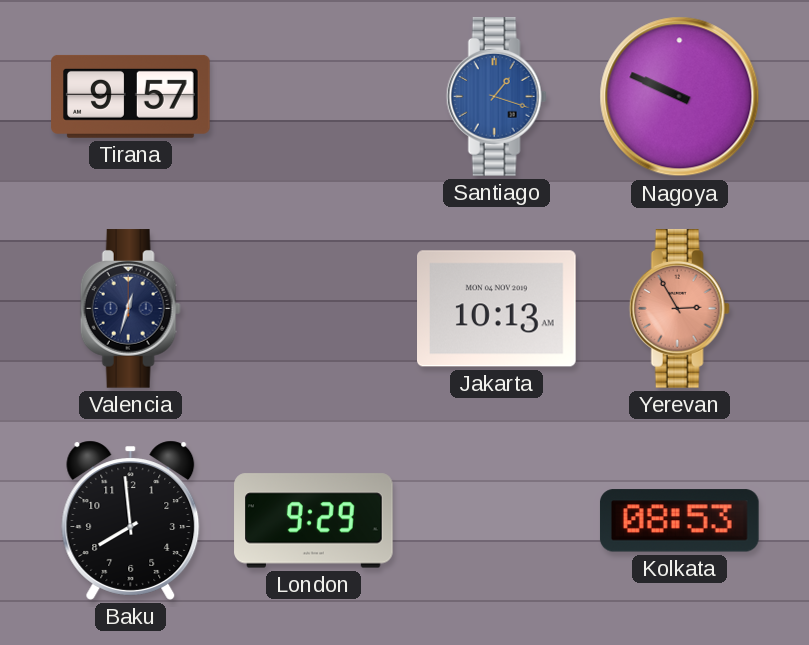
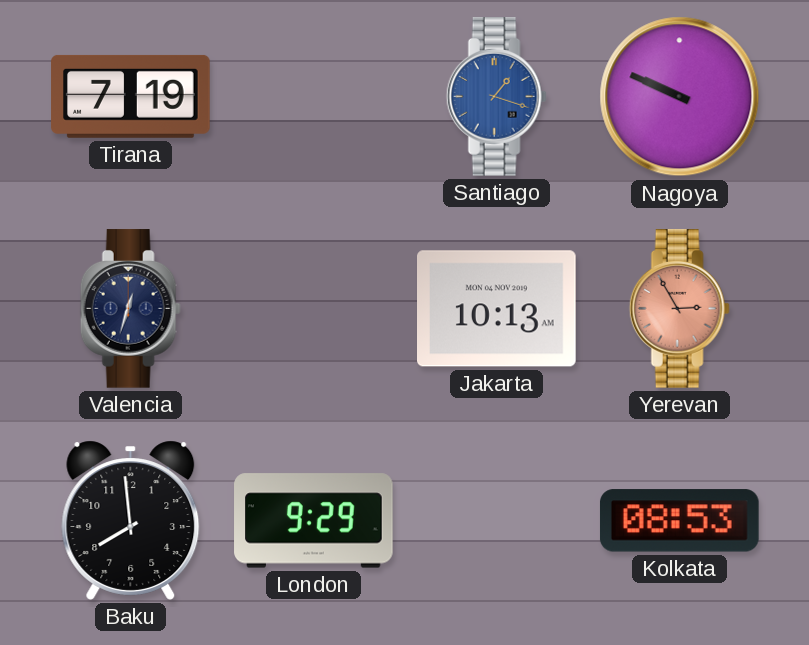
Tirana: 9:57 -> 7:19 (131, 96)
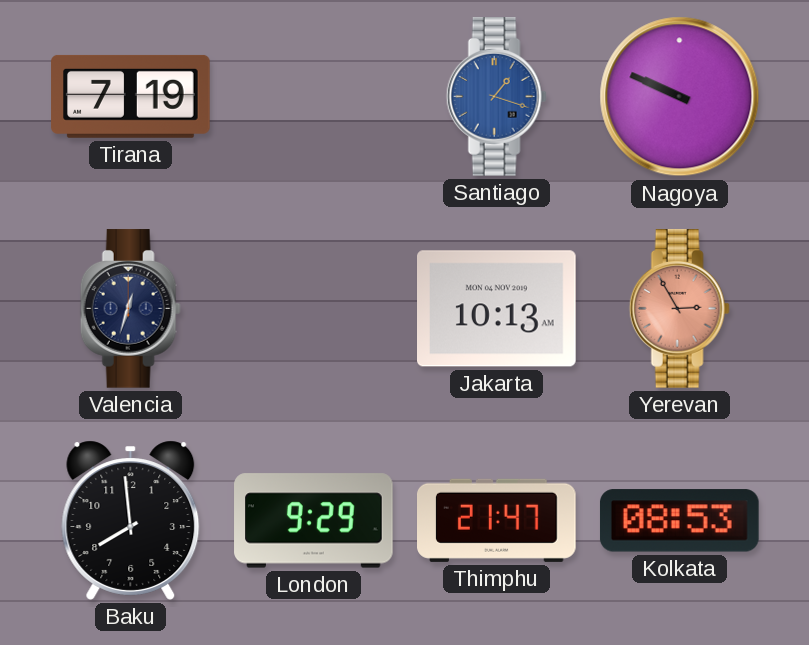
Thimphu: none -> 21:47 (497, 520)
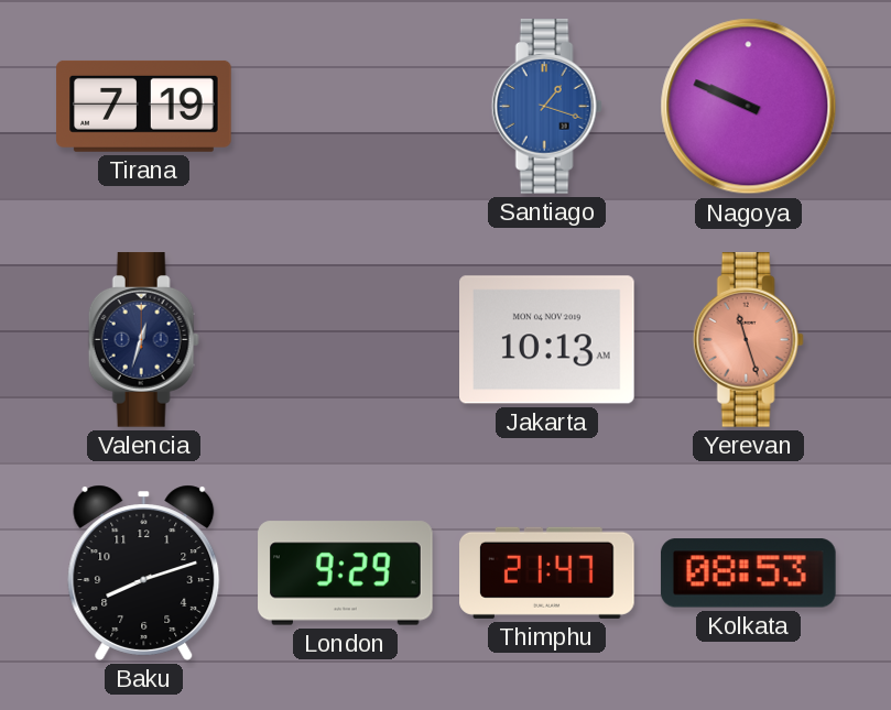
Yerevan: 2:55 -> 11:27 (748, 340)
Baku: 7:59 -> 8:12 (144, 572)
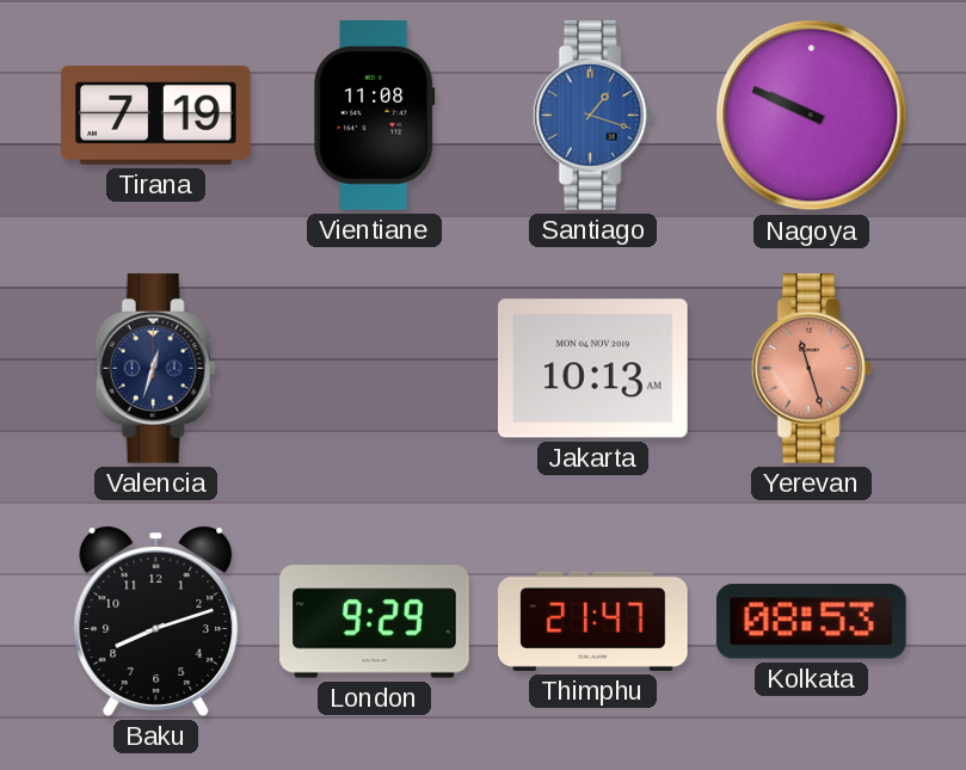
Vientiane: none -> 11:08 (375, 116)
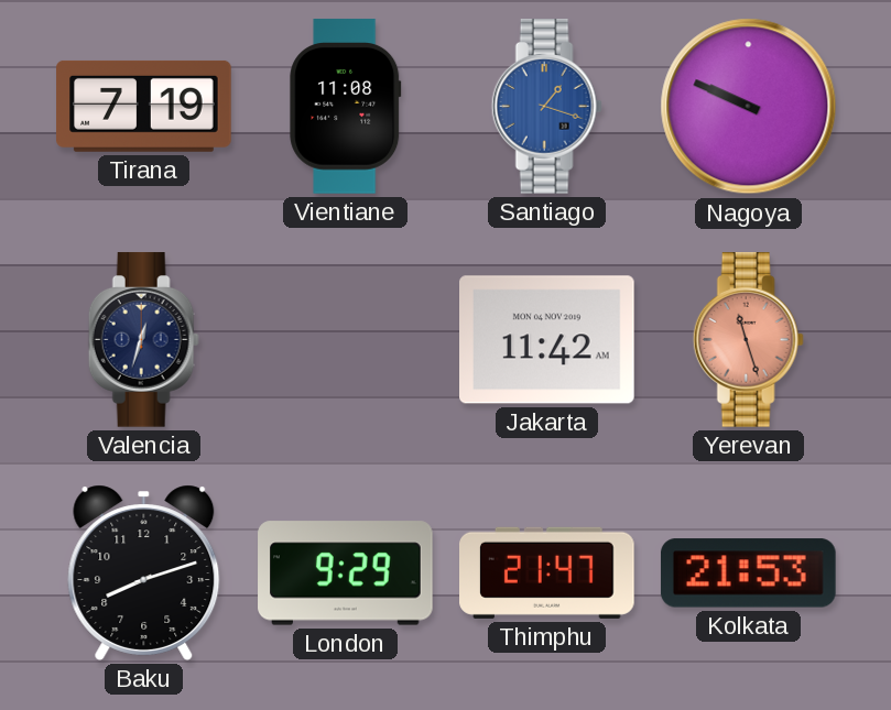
Jakarta: 10:13 -> 11:42 (547, 340)
Kolkata: 08:53 -> 21:53 (748, 574)
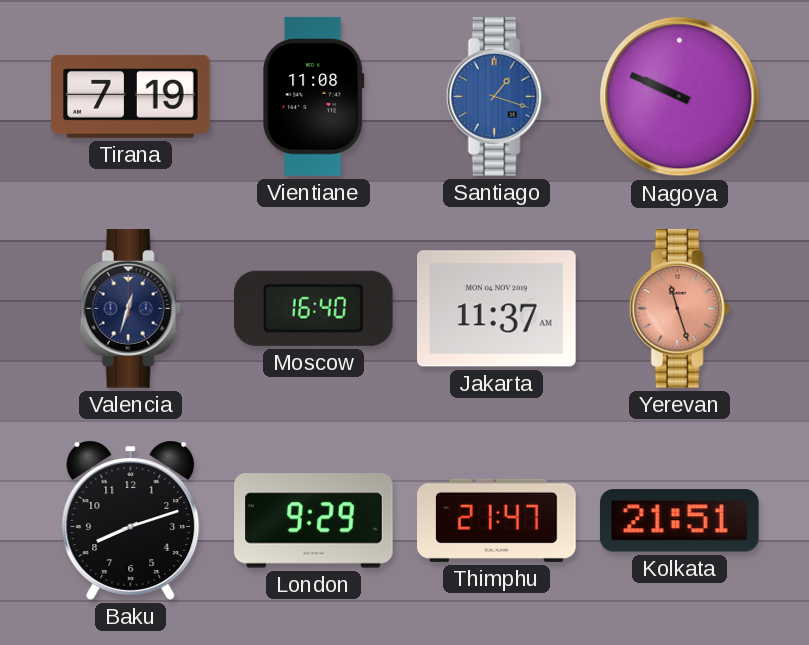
Moscow: none -> 16:40 (313, 308)
Jakarta: 11:42 -> 11:37 (497, 309)
Kolkata: 21:53 -> 21:51 (679, 521)
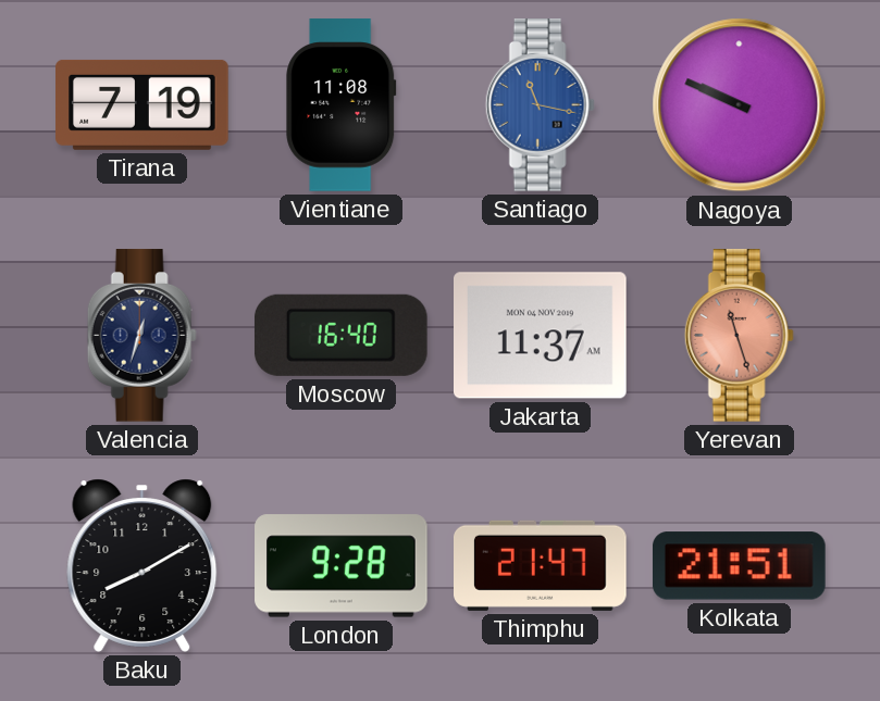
Santiago: 1:18 -> 11:17 (540, 105)
Baku: 8:12 -> 8:10 (142, 565)
London: 9:29 -> 9:28 (342, 566)
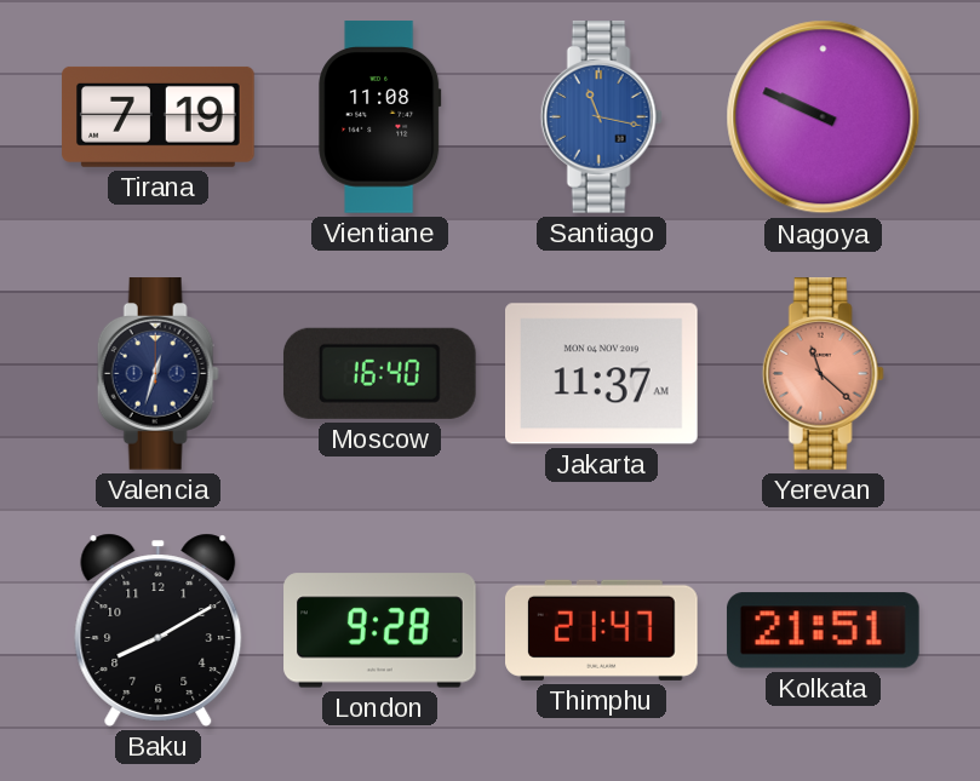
Yerevan: 11:27 -> 11:22 (823, 374)
